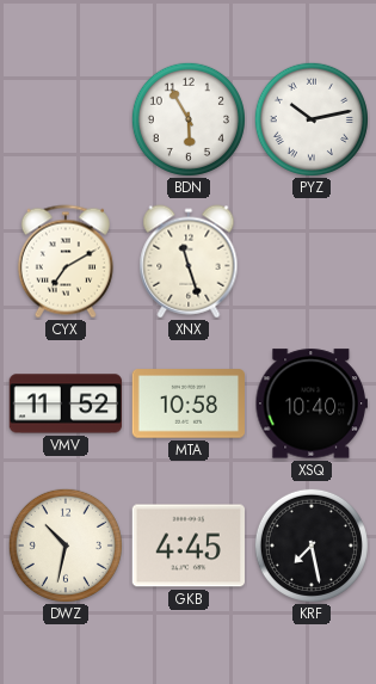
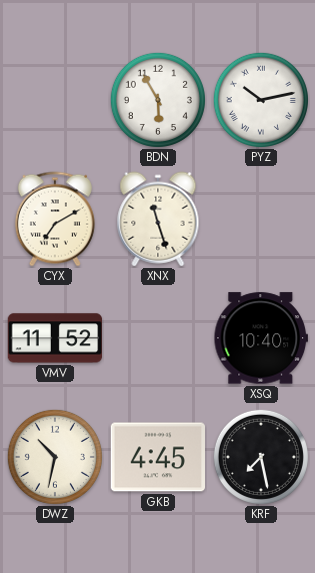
MTA: 10:58 -> none (187, 403)
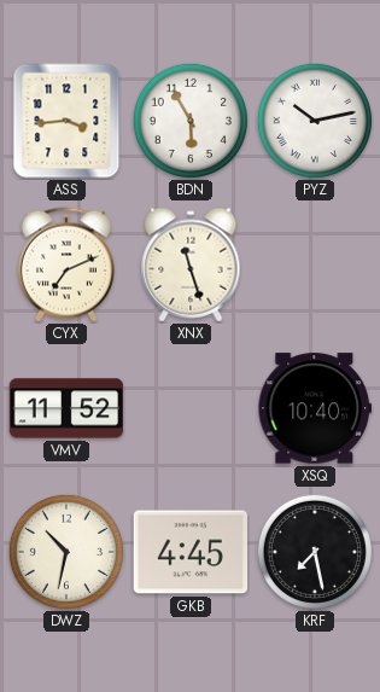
ASS: none -> 3:44 (66, 121)
CYX: 7:10 -> 7:11 (66, 264)
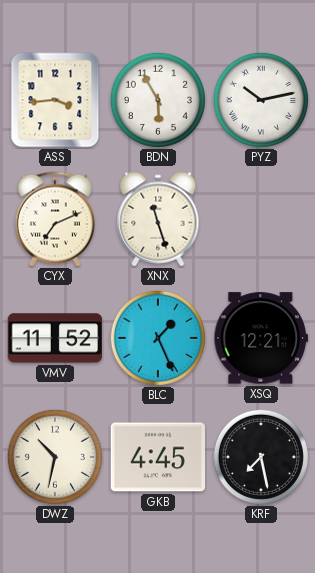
BLC: none -> 1:26 (158, 338)
XSQ: 10:40 -> 12:21 (260, 338)
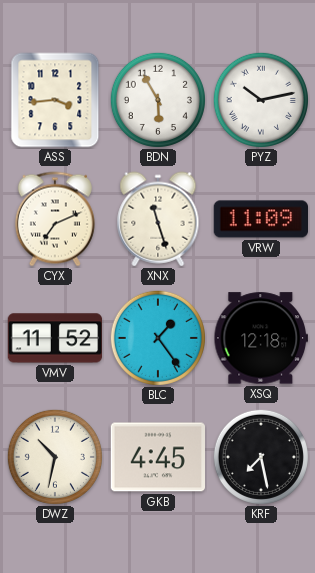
VRW: none -> 11:09 (261, 219)
BLC: 1:26 -> 1:24 (158, 338)
XSQ: 12:21 -> 12:18 (260, 338)
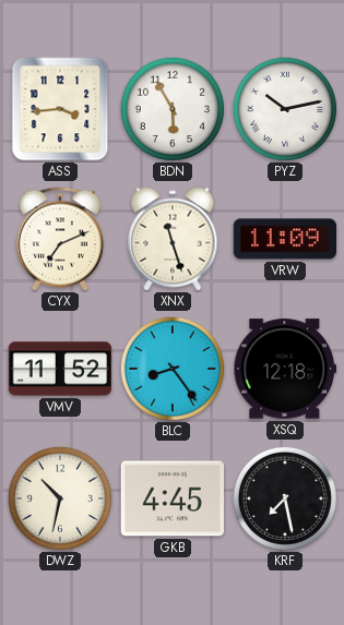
BLC: 1:24 -> 8:24 (173, 369)
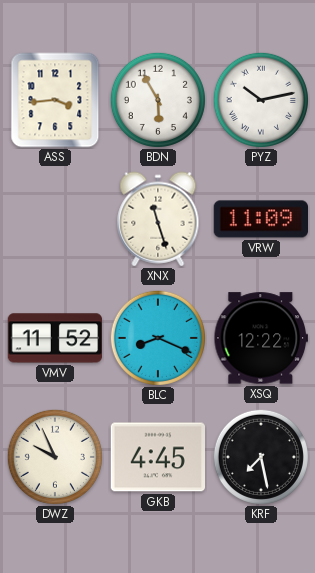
CYX: 7:11 -> none (60, 239)
BLC: 8:24 -> 8:19 (158, 338)
XSQ: 12:18 -> 12:22 (260, 338)
DWZ: 10:32 -> 9:56 (55, 457)
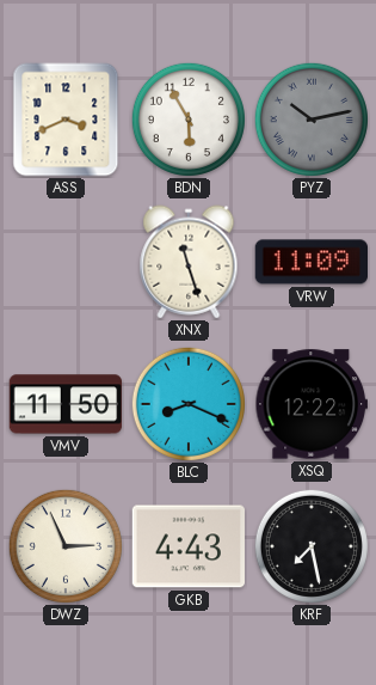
ASS: 3:44 -> 3:41 (66, 120)
PYZ dial: white -> grey (312, 120)
VMV: 11:52 -> 11:50 (66, 404)
DWZ: 9:56 -> 2:56 (66, 546)
GKB: 4:45 -> 4:43 (187, 546)
